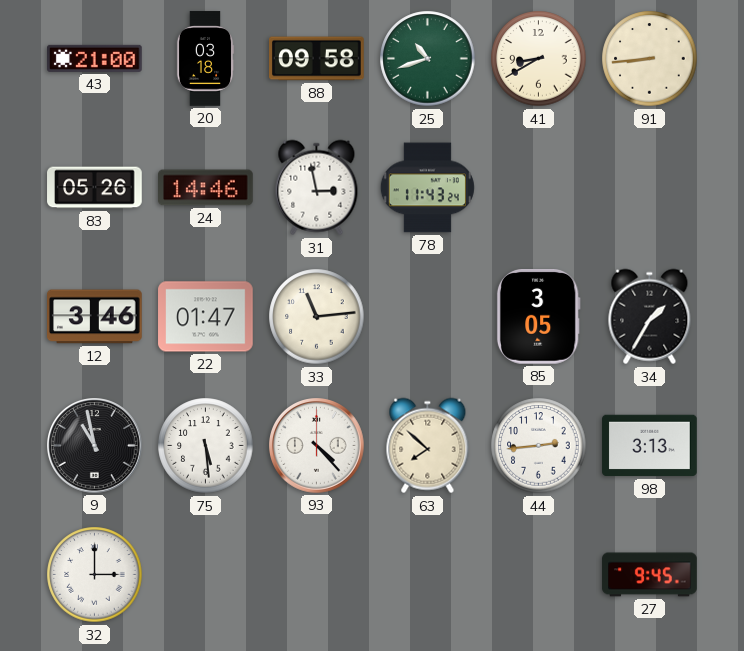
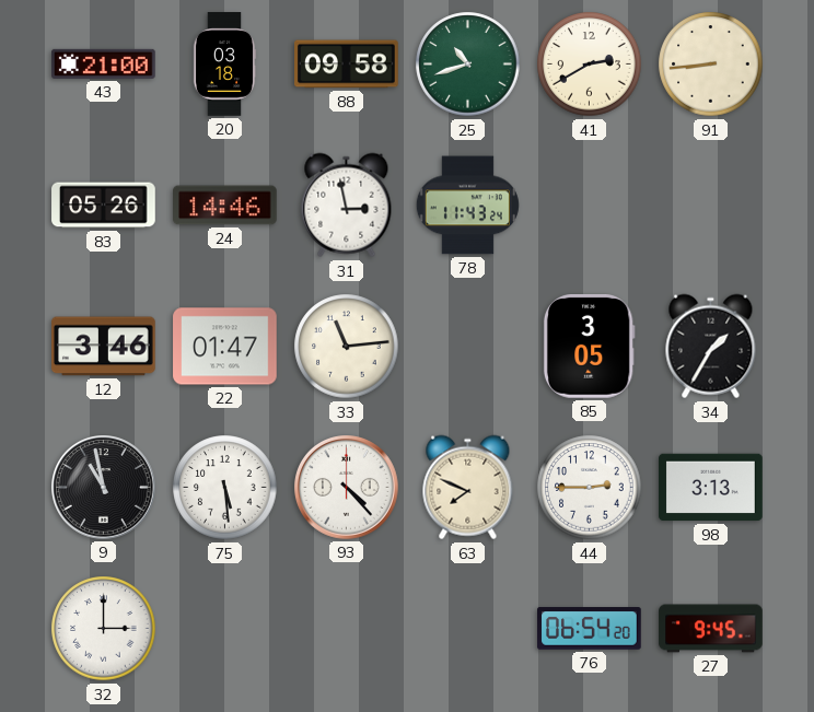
41: 8:40 -> 2:40 (590, 65)
63: 7:52 -> 7:49 (468, 488)
44: 2:44 -> 2:45 (590, 488)
76: none -> 06:54 (590, 629)
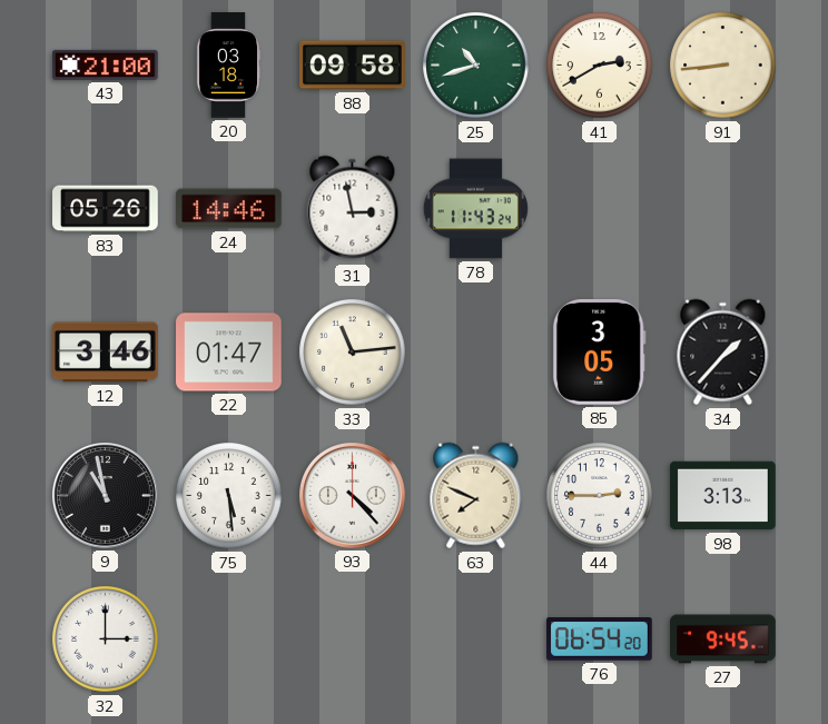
34: 1:35 -> 1:37 (723, 353)
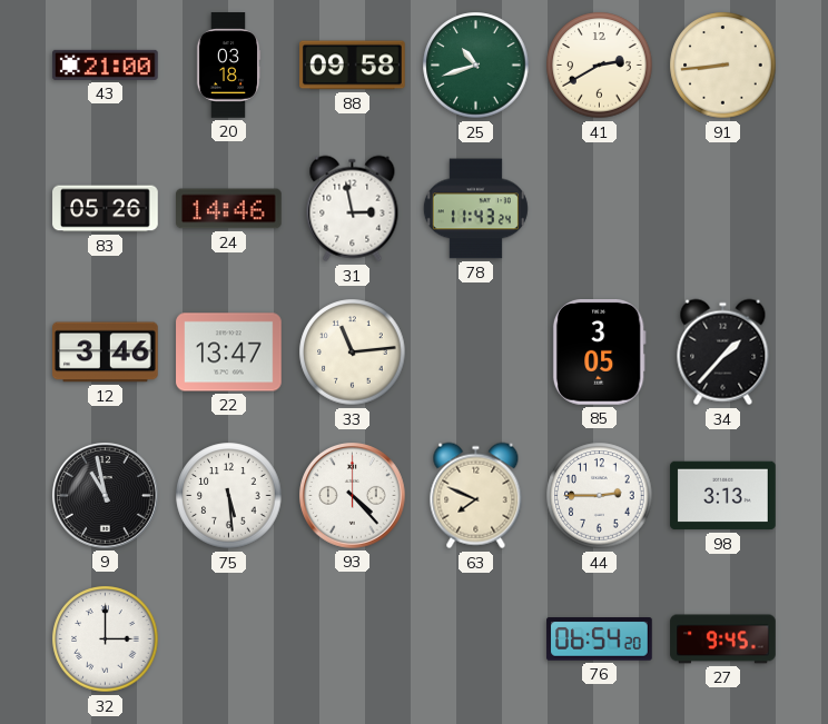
22: 01:47 -> 13:47 (229, 353)
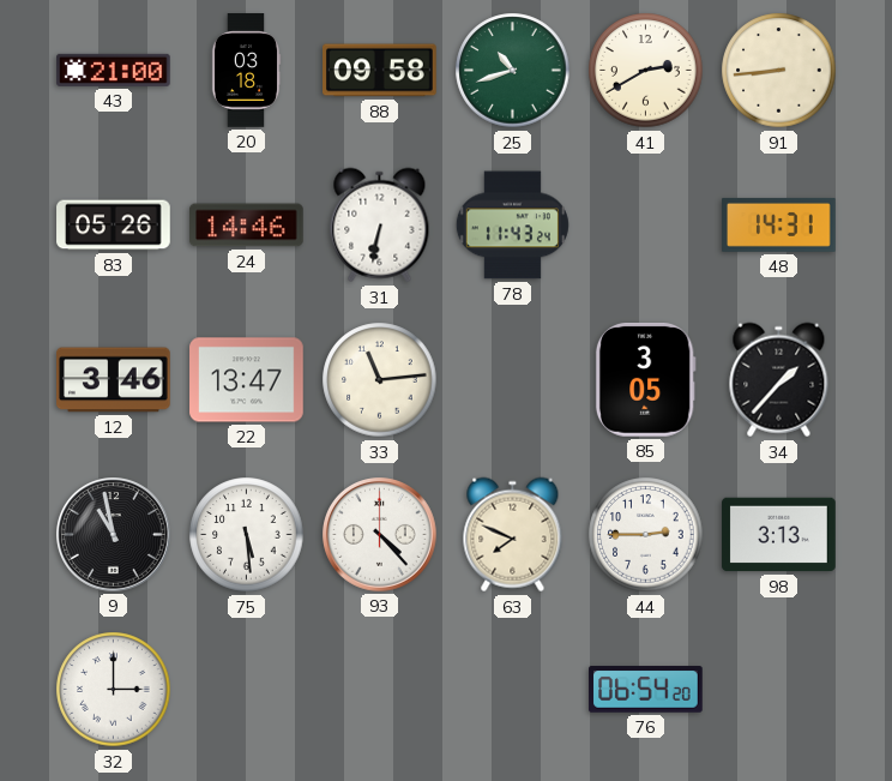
31: 2:58 -> 6:32 (380, 226)
48: none -> 14:31 (779, 224)
27: 9:45 -> none (723, 639)
